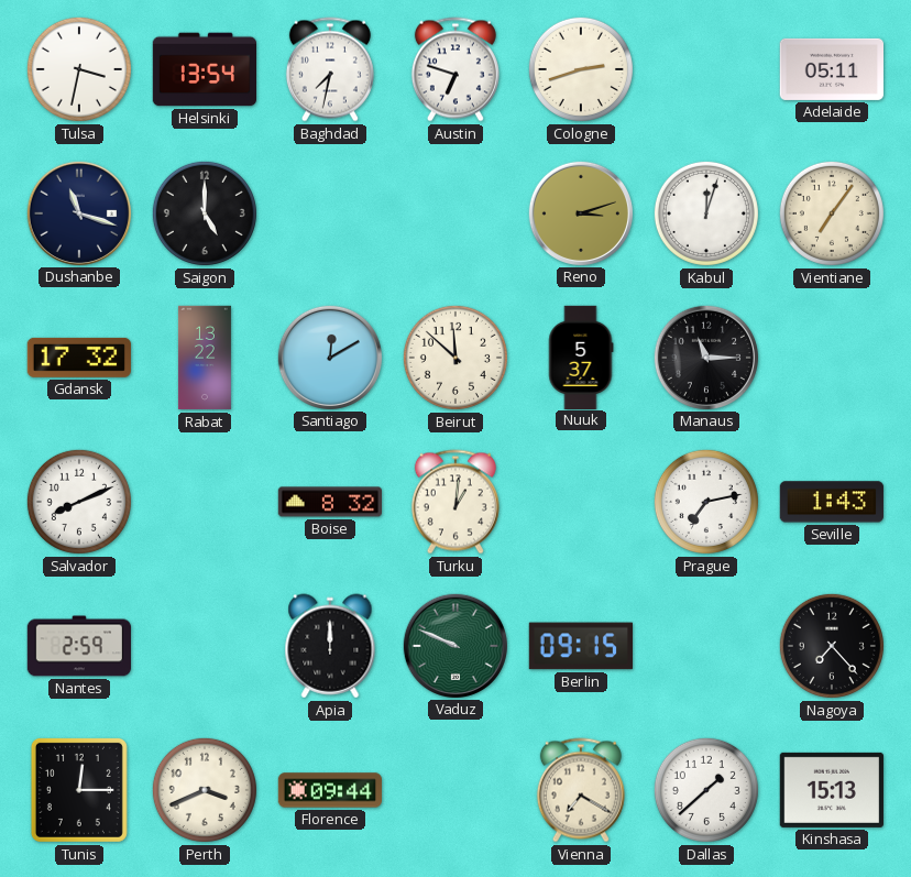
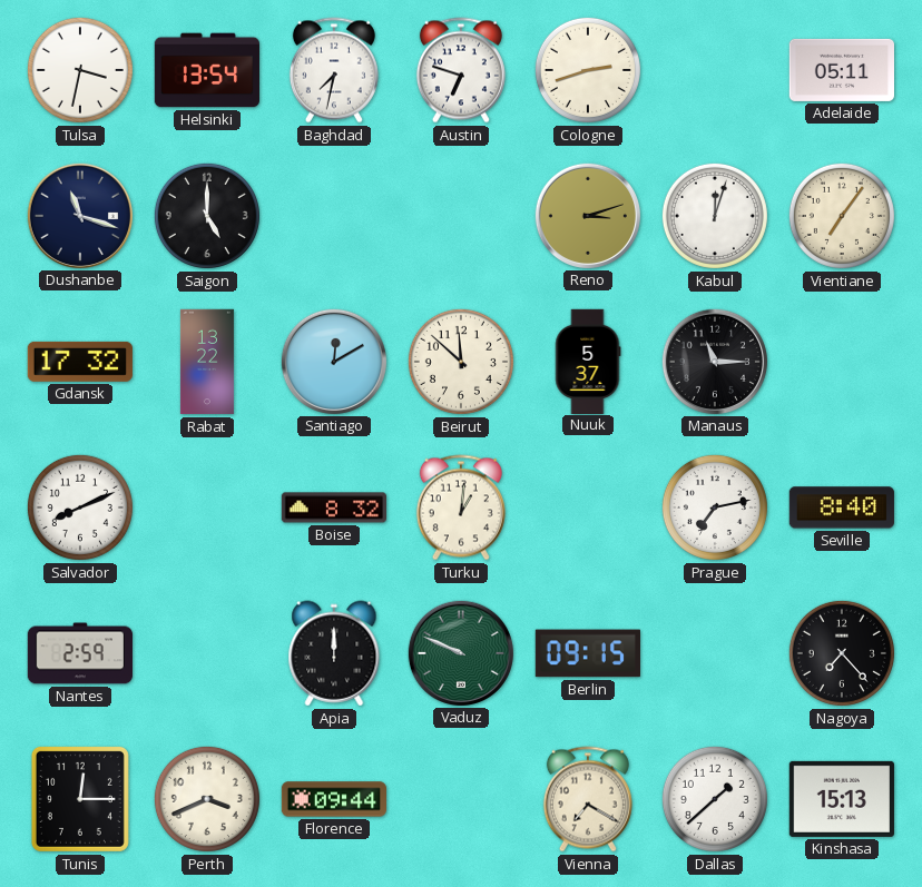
Seville: 1:43 -> 8:40 (842, 507)
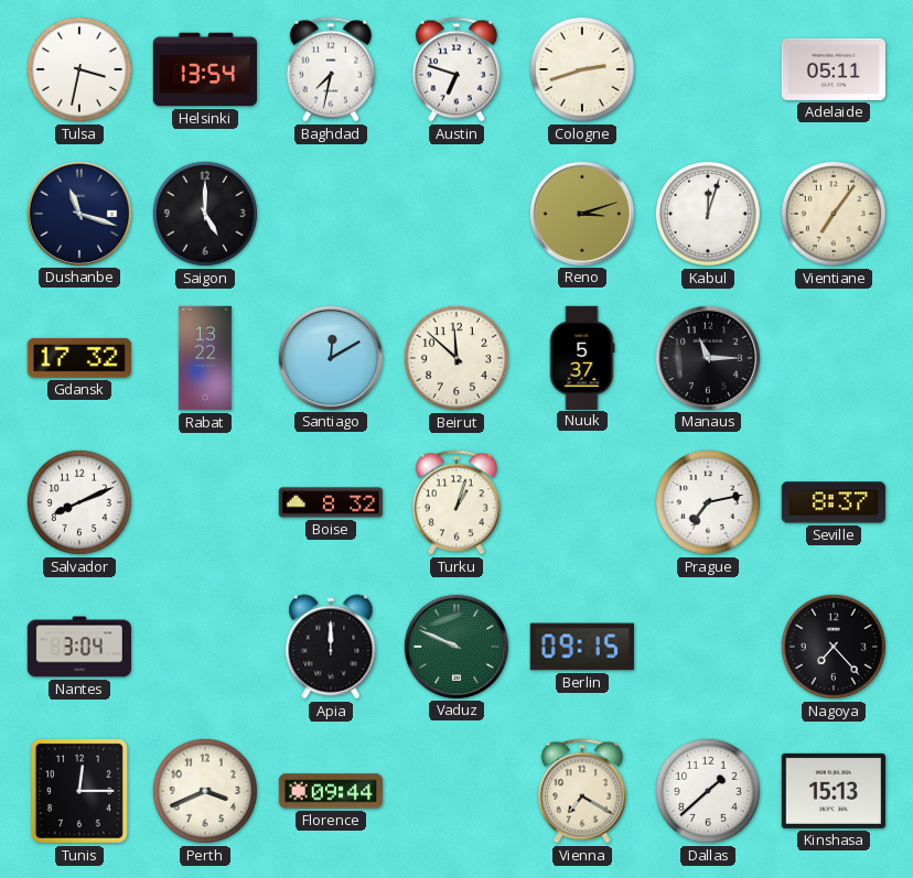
Turku: 1:01 -> 1:03 (456, 502)
Seville: 8:40 -> 8:37 (834, 502)
Nantes: 2:59 -> 3:04 (78, 647)
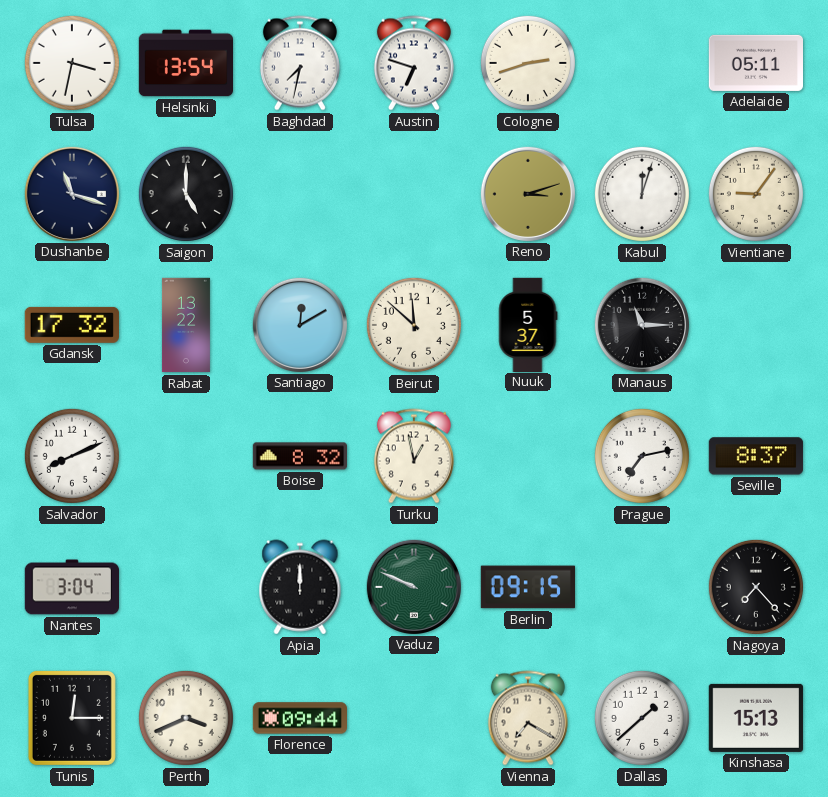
Vientiane: 7:06 -> 9:06 (756, 194)
Turku: 1:03 -> 12:58 (414, 456)
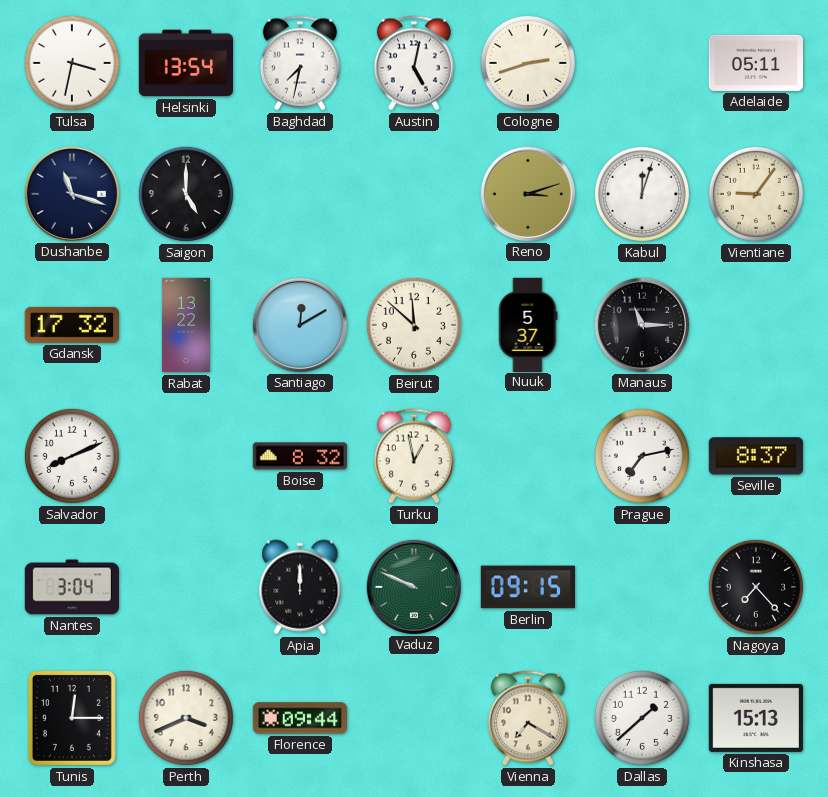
Austin: 6:48 -> 5:02 (414, 63)
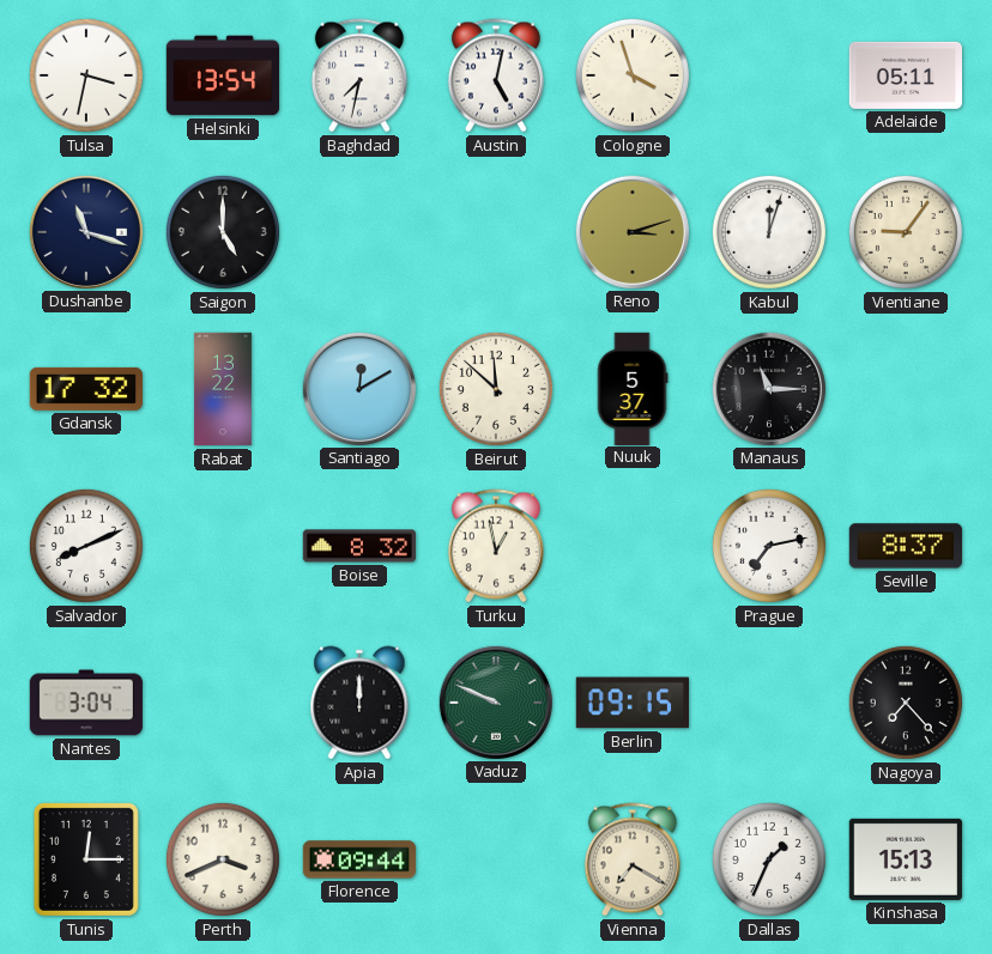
Cologne: 2:42 -> 3:57 (633, 75)
Dallas: 1:38 -> 1:34 (769, 859)
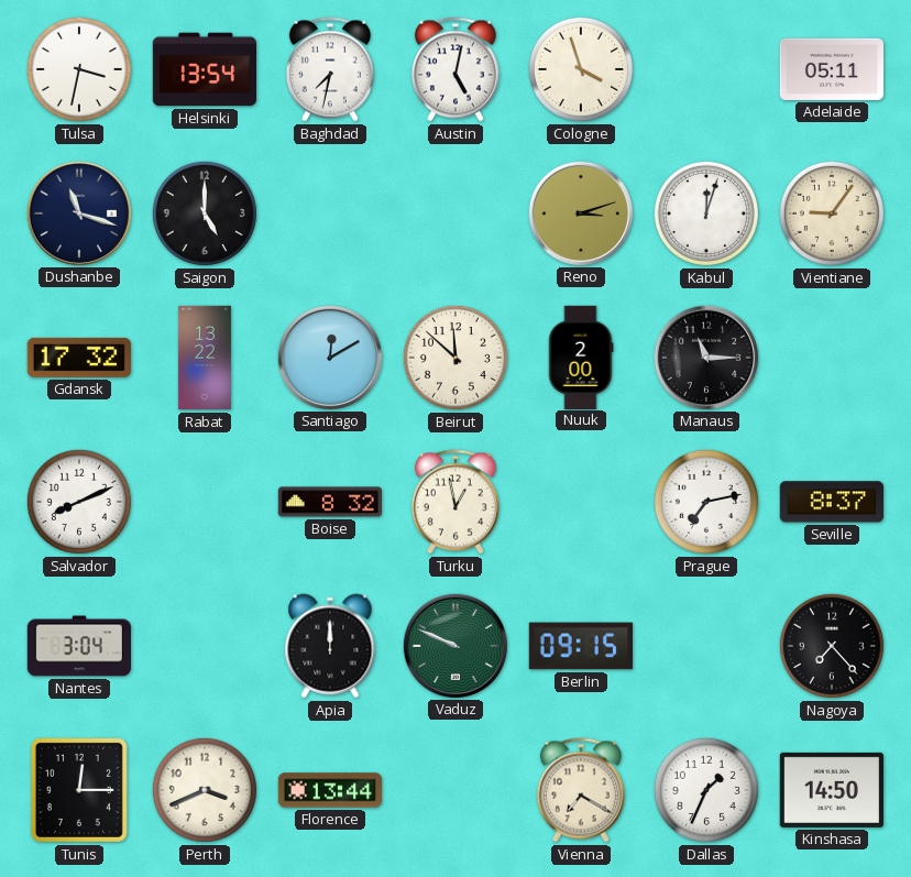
Nuuk: 5:37 -> 2:00 (581, 357)
Florence: 09:44 -> 13:44 (330, 790)
Kinshasa: 15:13 -> 14:50 (831, 790)
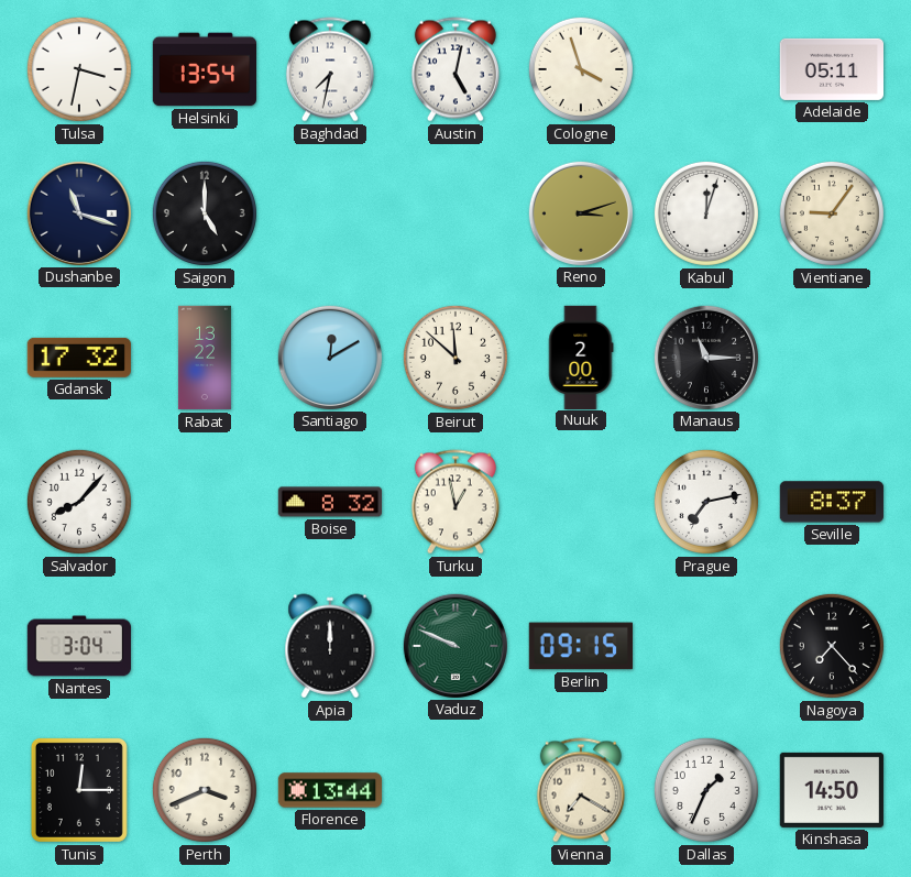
Salvador: 8:11 -> 8:07 (79, 502)
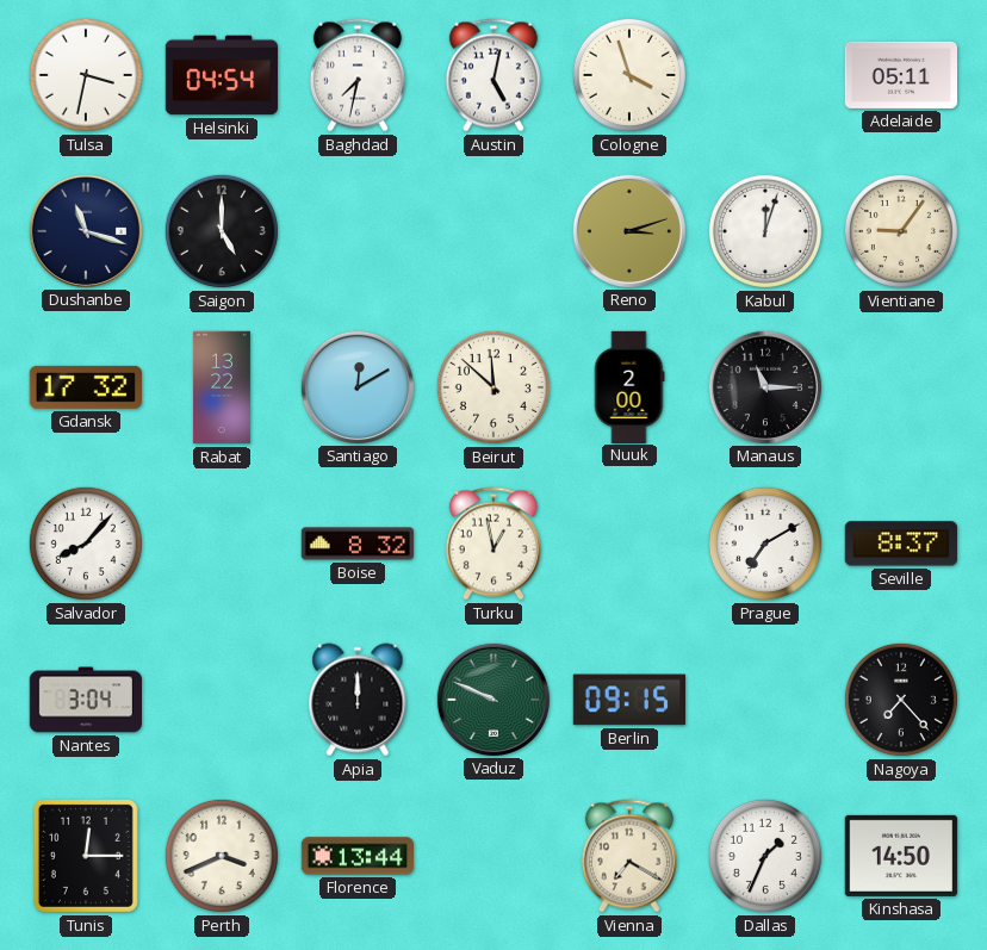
Helsinki: 13:54 -> 04:54 (222, 75)
Prague: 7:13 -> 7:10 (765, 544)
